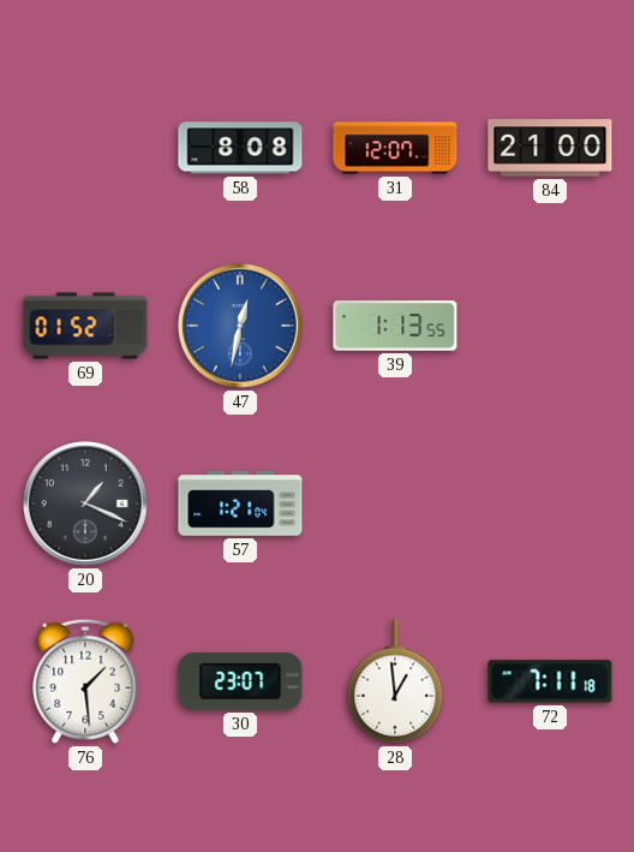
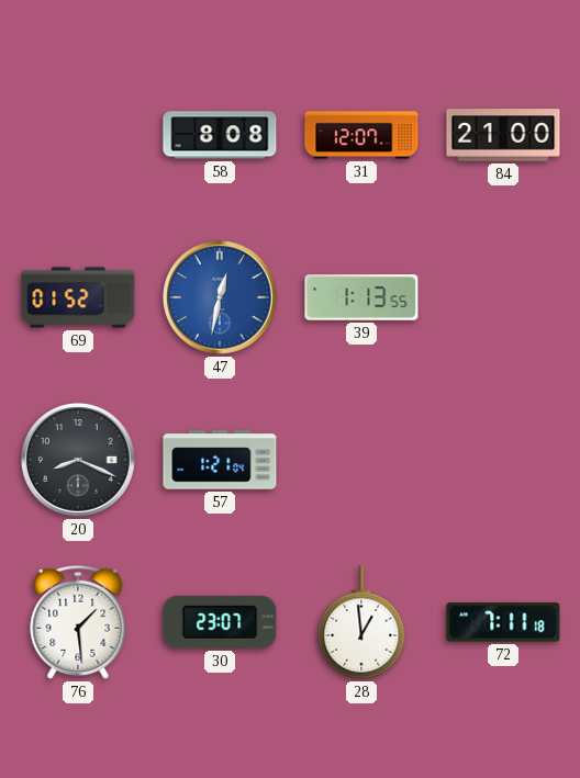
20: 1:19 -> 8:19 (79, 461)
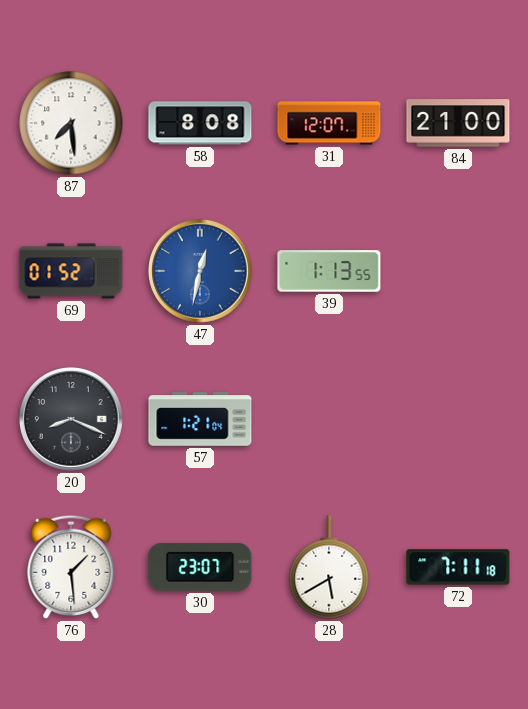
87: none -> 7:29 (71, 123)
28: 12:59 -> 5:40 (329, 567)
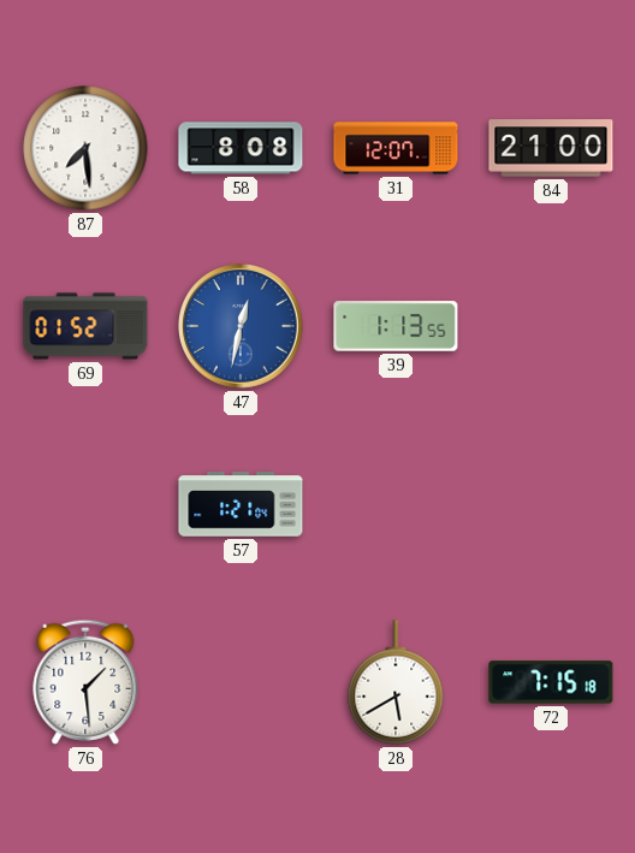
20: 8:19 -> none (72, 420)
30: 23:07 -> none (200, 567)
72: 7:11 -> 7:15 (551, 682)
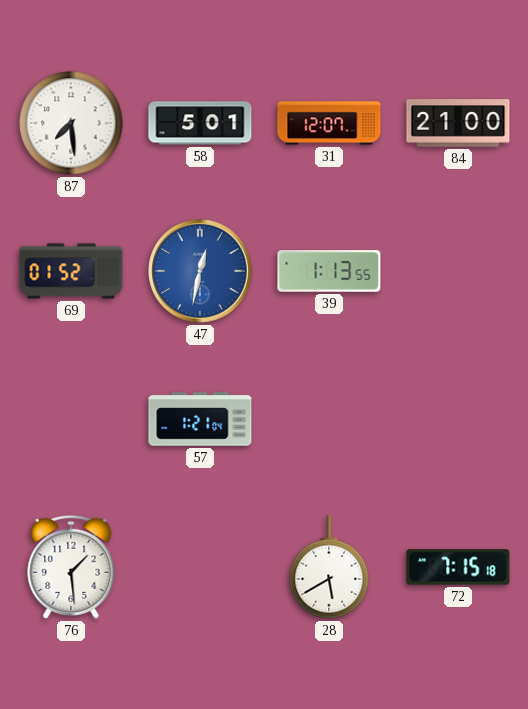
58: 8:08 -> 5:01 (200, 123)
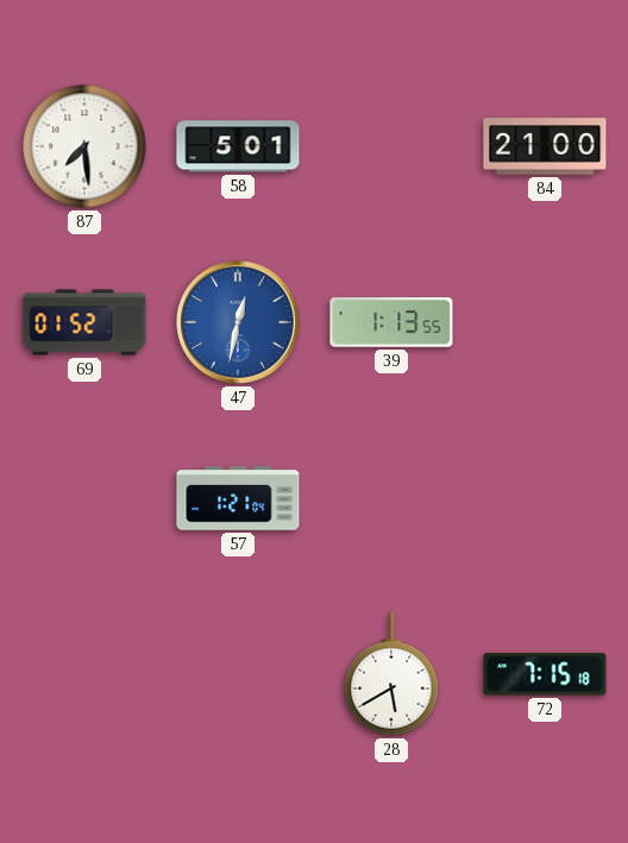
31: 12:07 -> none (329, 123)
76: 1:29 -> none (71, 567)
